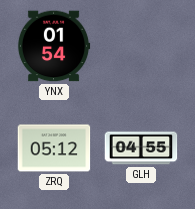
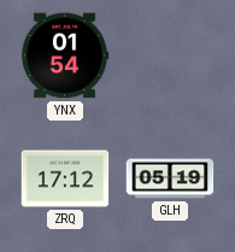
ZRQ: 05:12 -> 17:12 (65, 178)
GLH: 04:55 -> 05:19 (170, 178)
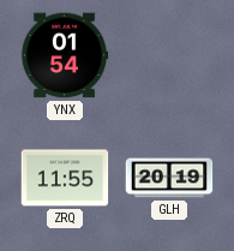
ZRQ: 17:12 -> 11:55 (65, 178)
GLH: 05:19 -> 20:19 (169, 178)
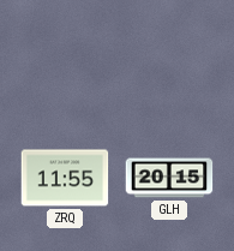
YNX: 01:54 -> none (65, 55)
GLH: 20:19 -> 20:15 (169, 178)
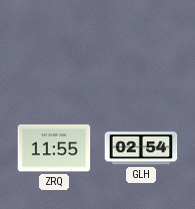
GLH: 20:15 -> 02:54 (141, 148)
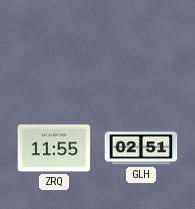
GLH: 02:54 -> 02:51 (141, 148)
